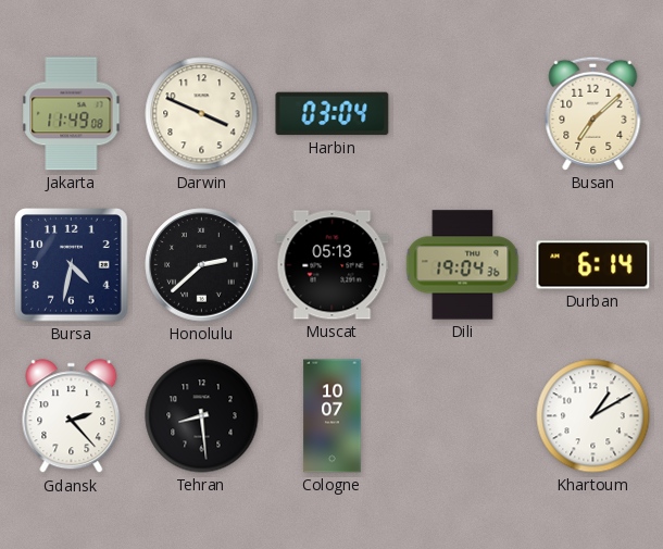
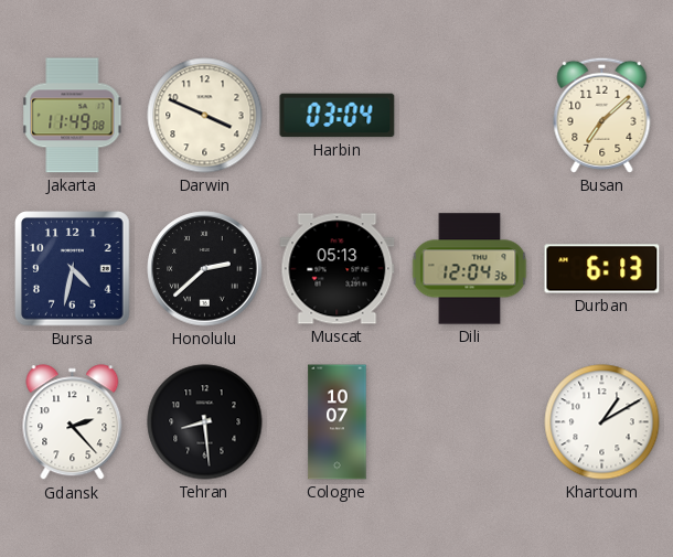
Dili: 19:04 -> 12:04 (470, 269)
Durban: 6:14 -> 6:13 (602, 269)
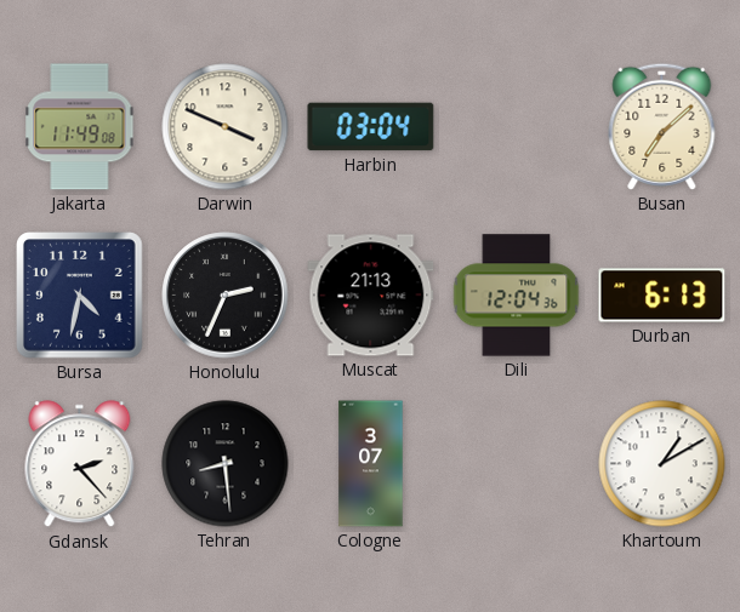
Honolulu: 2:38 -> 2:34 (226, 296)
Muscat: 05:13 -> 21:13 (371, 296)
Cologne: 10:07 -> 3:07 (371, 464)
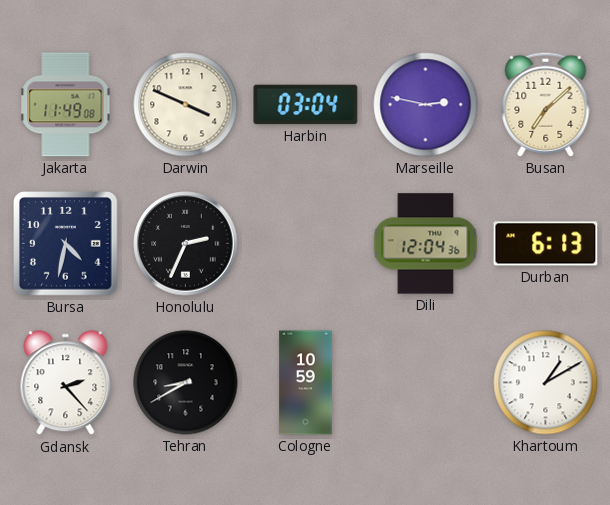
Marseille: none -> 2:47 (426, 105)
Muscat: 21:13 -> none (371, 296)
Tehran: 8:29 -> 8:40 (186, 383)
Cologne: 3:07 -> 10:59 (306, 383)
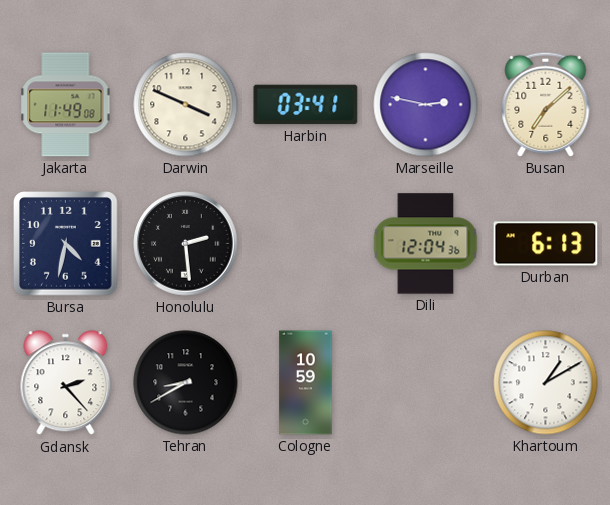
Harbin: 03:04 -> 03:41 (306, 105)
Honolulu: 2:34 -> 2:29 (186, 244)
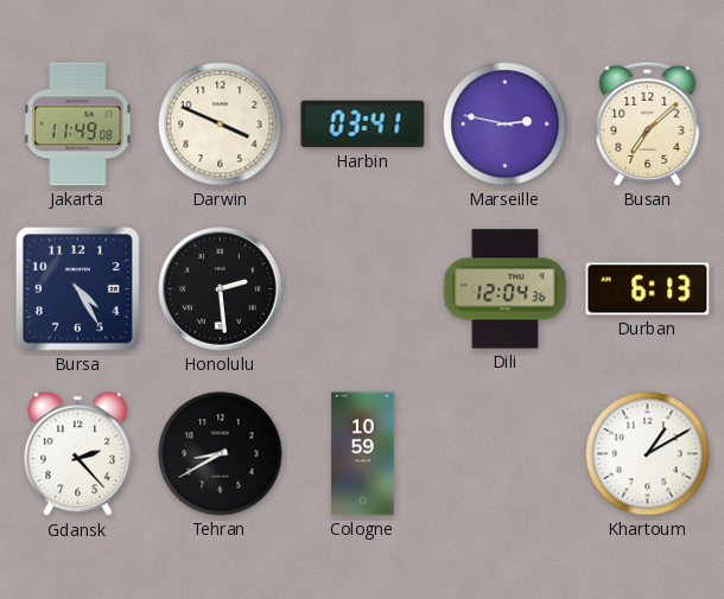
Bursa: 4:32 -> 4:25 (78, 289)
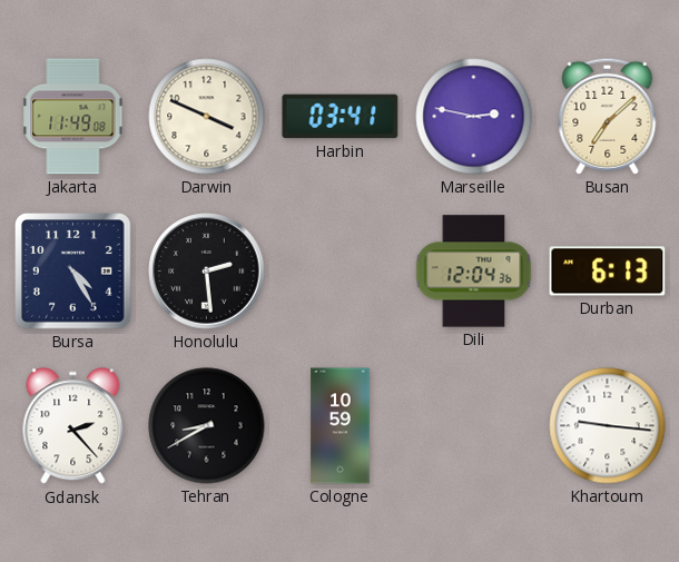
Khartoum: 1:10 -> 9:16 (608, 426)
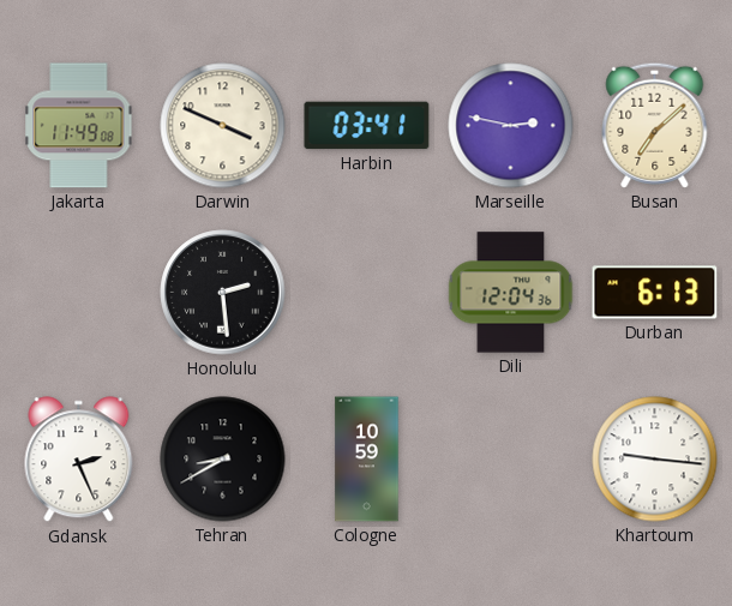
Bursa: 4:25 -> none (73, 272)
Gdansk: 2:23 -> 2:26 (79, 460)
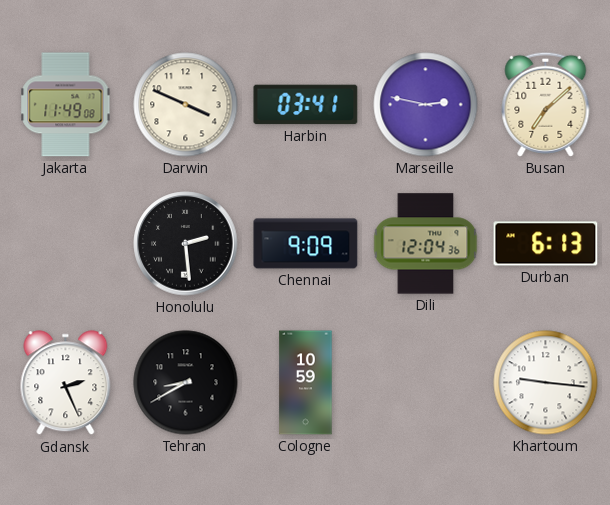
Chennai: none -> 9:09 (306, 244)
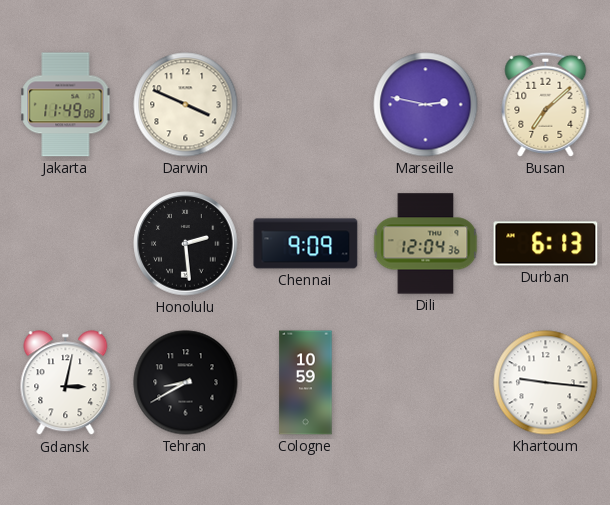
Harbin: 03:41 -> none (306, 105)
Gdansk: 2:26 -> 3:02 (66, 383)
